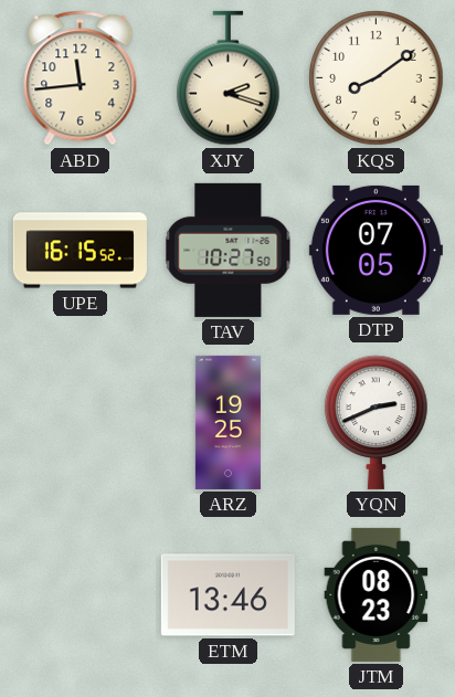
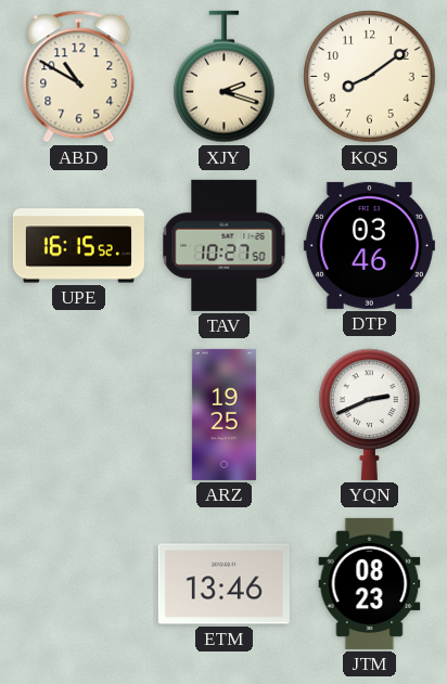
ABD: 11:44 -> 10:50 (79, 77)
DTP: 07:05 -> 03:46 (369, 245)
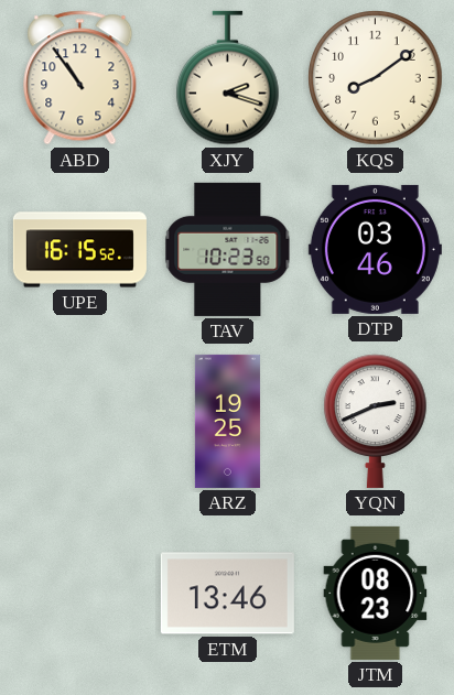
ABD: 10:50 -> 10:54 (80, 78)
TAV: 10:27 -> 10:23 (228, 249)
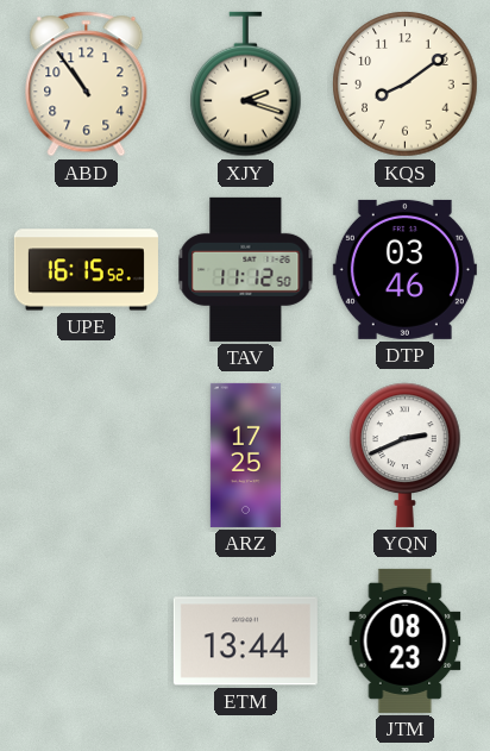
TAV: 10:23 -> 11:12 (246, 269)
ARZ: 19:25 -> 17:25 (245, 455)
ETM: 13:46 -> 13:44 (245, 642)
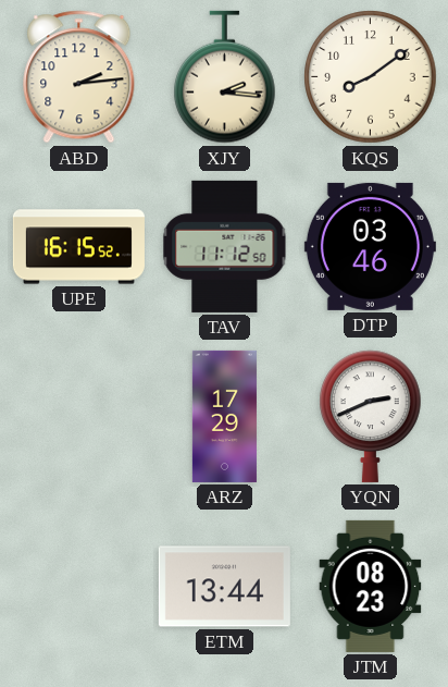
ABD: 10:54 -> 2:14 (79, 77)
XJY: 2:18 -> 2:16 (225, 77)
ARZ: 17:25 -> 17:29 (224, 416)
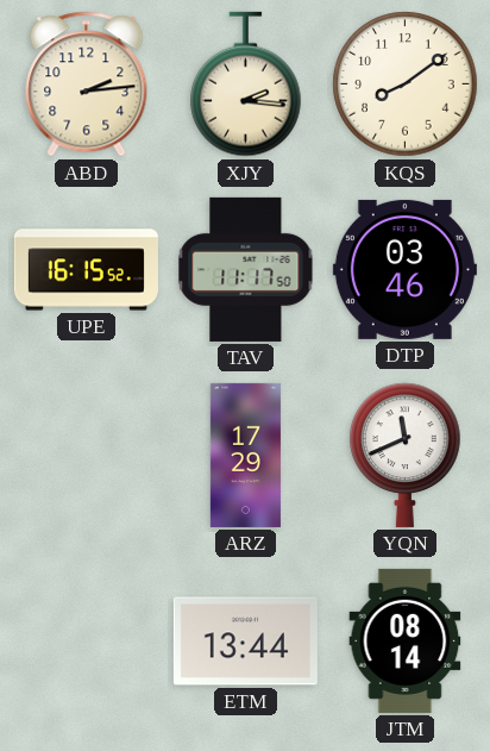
TAV: 11:12 -> 11:17 (246, 269)
YQN: 2:41 -> 11:41 (406, 455)
JTM: 08:23 -> 08:14 (406, 640)
